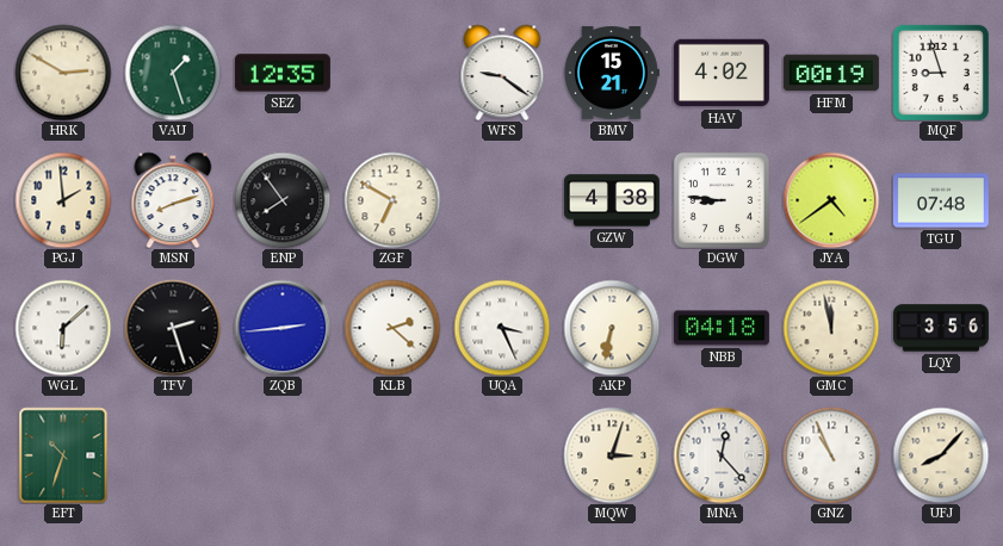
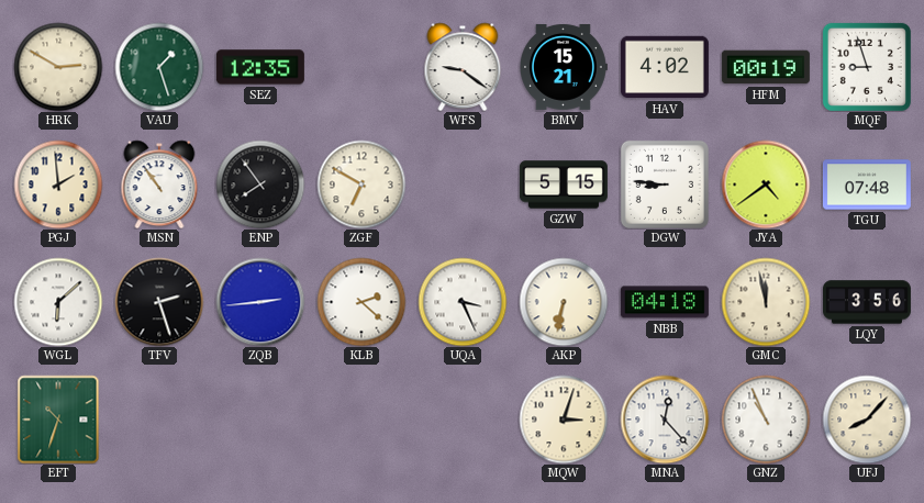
MSN: 8:12 -> 10:54 (159, 185)
GZW: 4:38 -> 5:15 (564, 185)
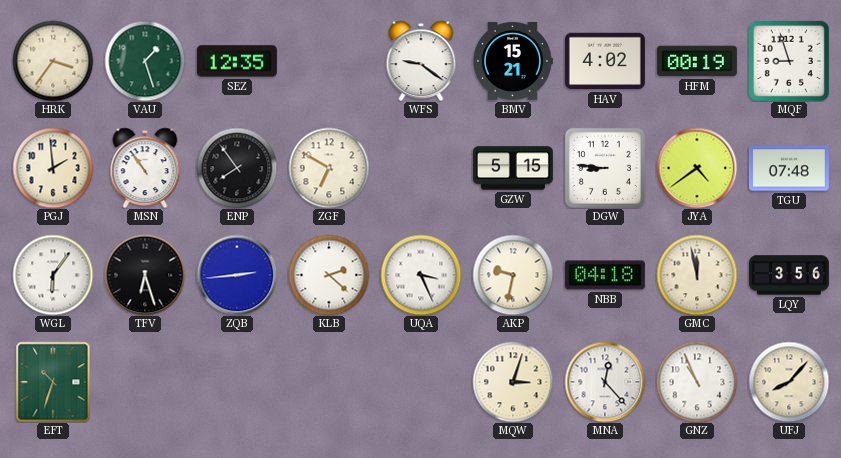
HRK: 2:50 -> 3:36 (53, 61)
WGL: 6:08 -> 6:06 (53, 275)
TFV: 2:27 -> 6:27 (145, 275)
AKP: 6:32 -> 9:32 (513, 275)
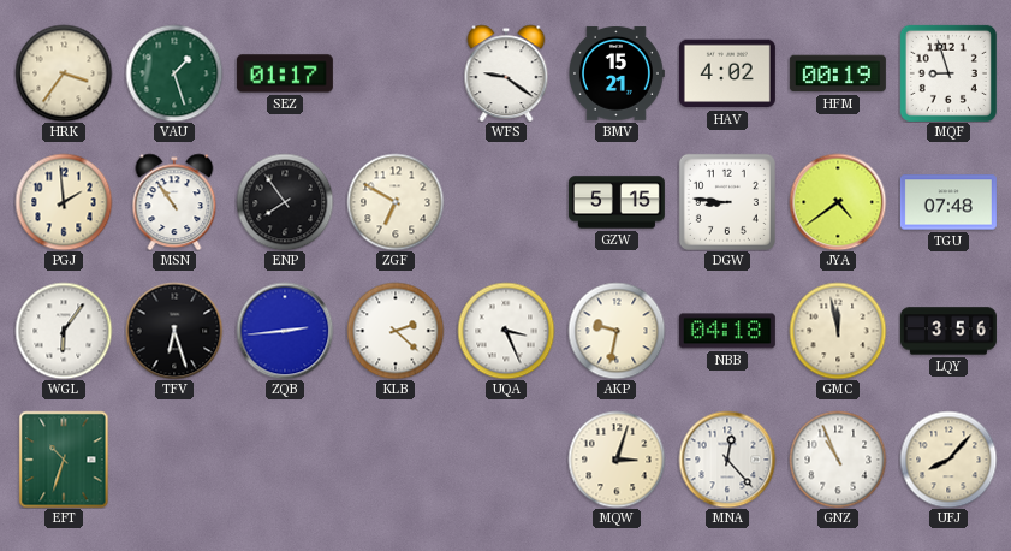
SEZ: 12:35 -> 01:17 (285, 73)
